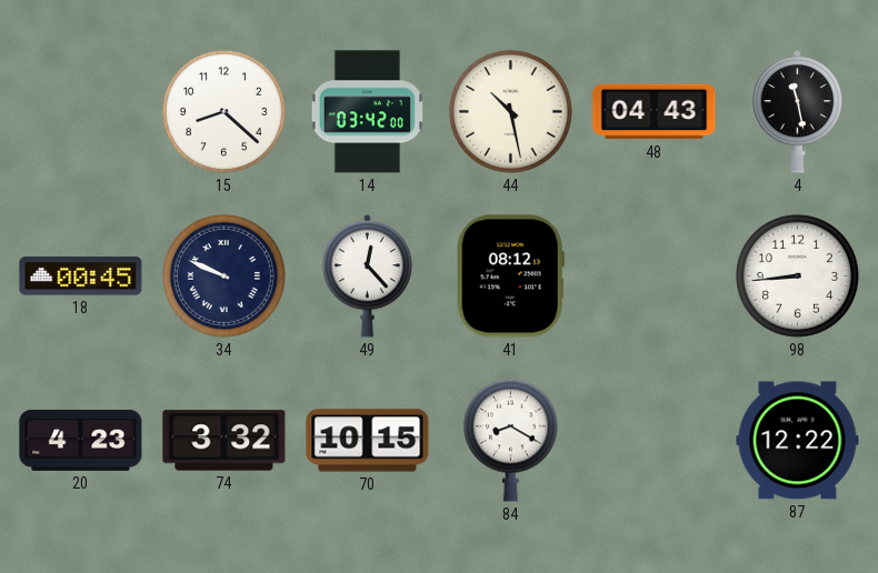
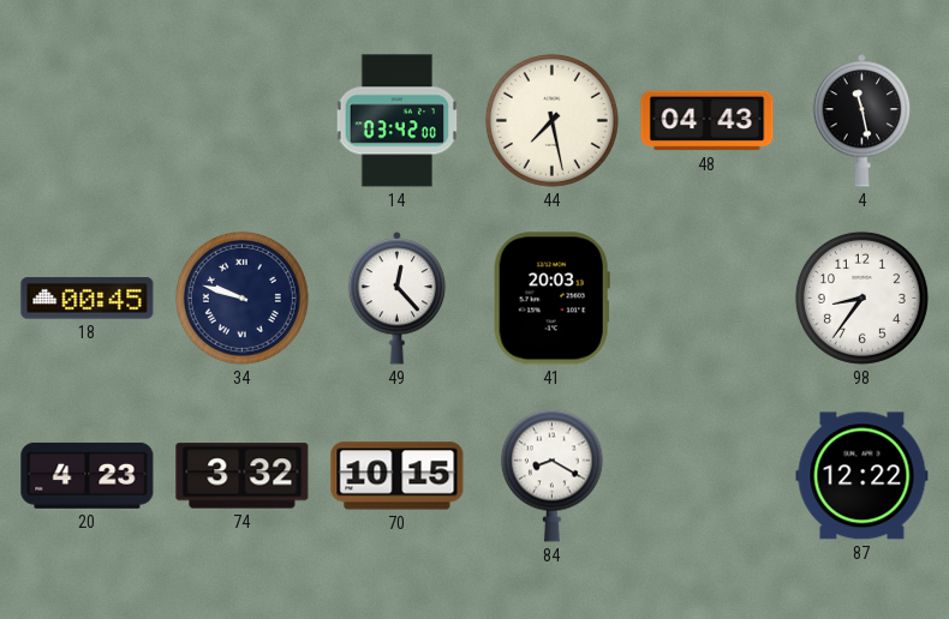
15: 8:22 -> none (223, 111)
44: 10:28 -> 7:28 (551, 120)
34: 9:49 -> 9:48 (241, 298)
41: 08:12 -> 20:03 (551, 299)
98: 8:44 -> 8:36 (861, 298)
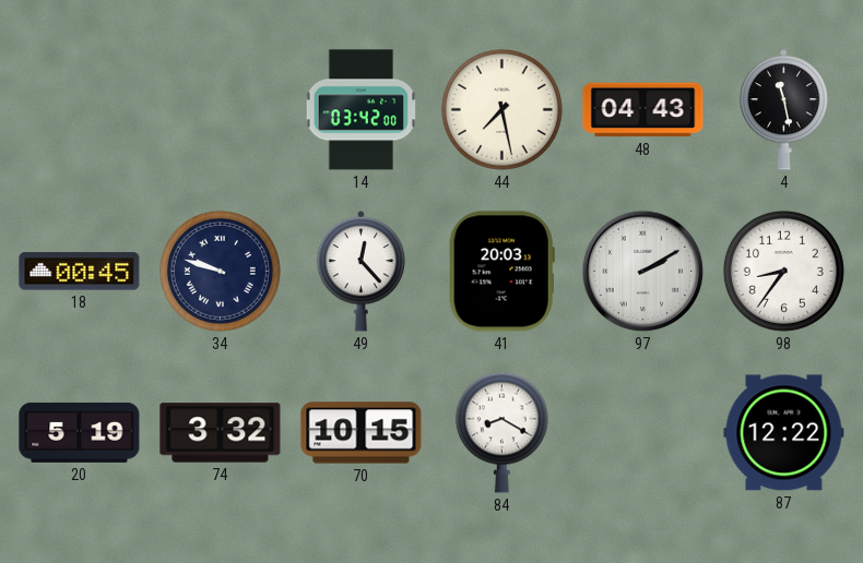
97: none -> 2:10 (643, 272)
20: 4:23 -> 5:19 (80, 432)
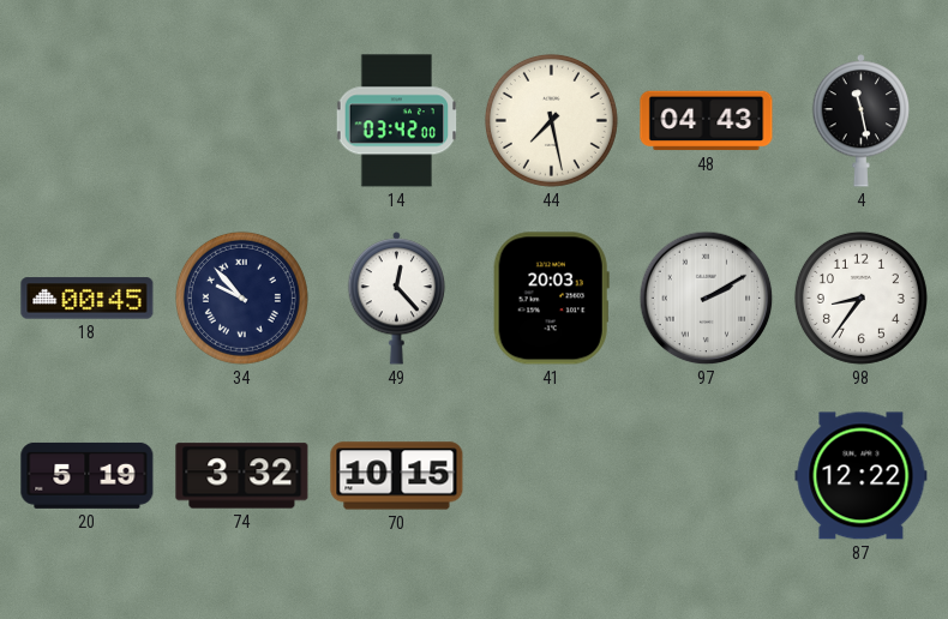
34: 9:48 -> 9:53 (241, 298)
84: 8:20 -> none (501, 432)
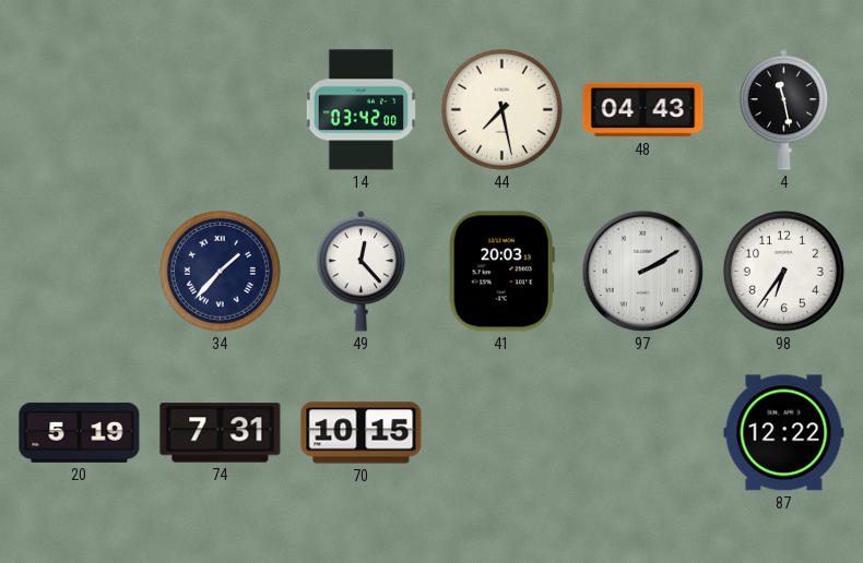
18: 00:45 -> none (88, 299)
34: 9:53 -> 1:37 (220, 271)
98: 8:36 -> 6:36 (783, 271)
74: 3:32 -> 7:31 (221, 433)
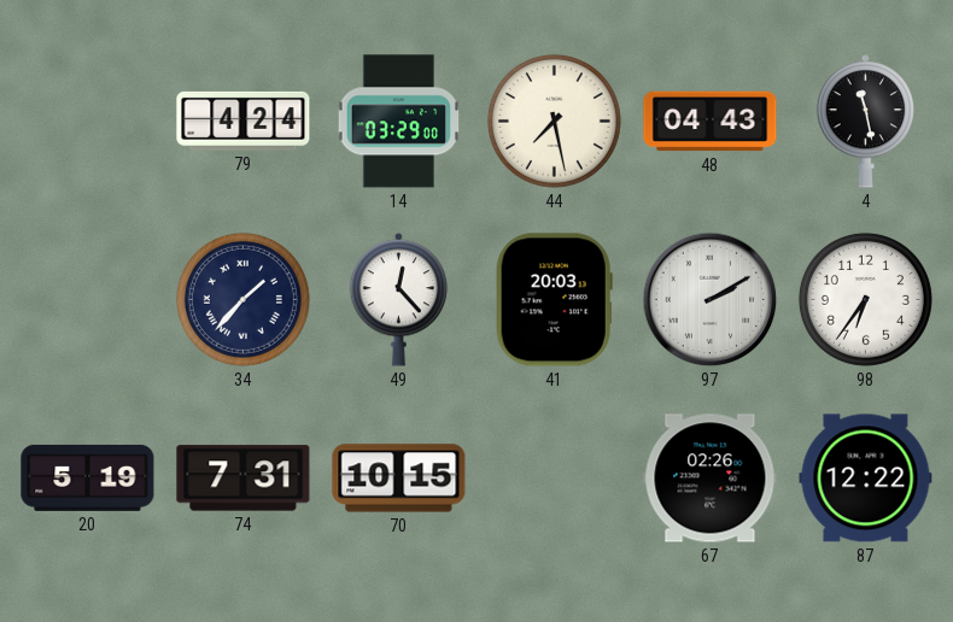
79: none -> 4:24 (244, 121)
14: 03:42 -> 03:29 (399, 122)
67: none -> 02:26 (711, 479)
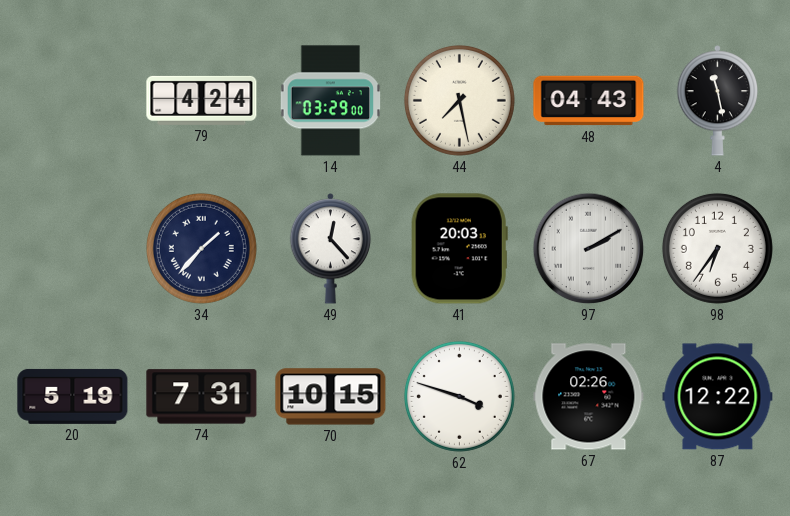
62: none -> 3:48 (459, 396)
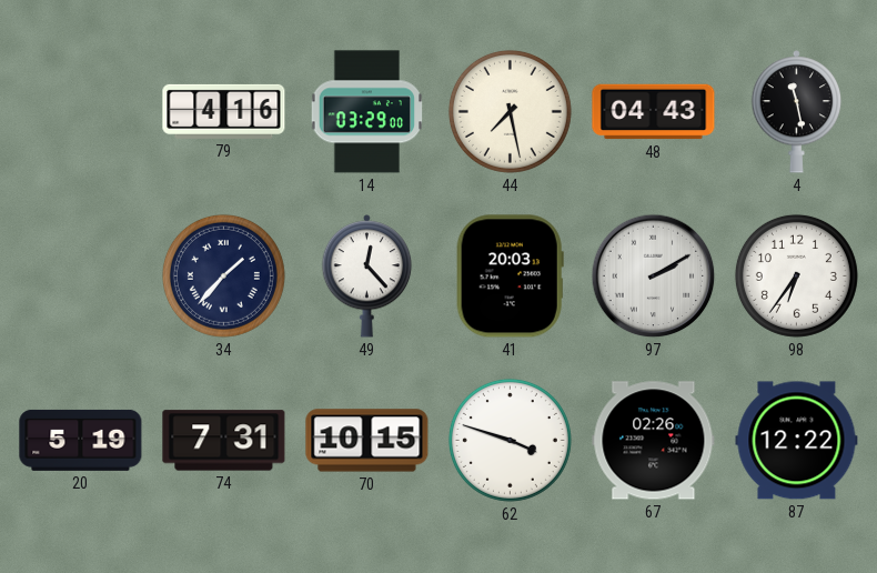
79: 4:24 -> 4:16 (224, 111)
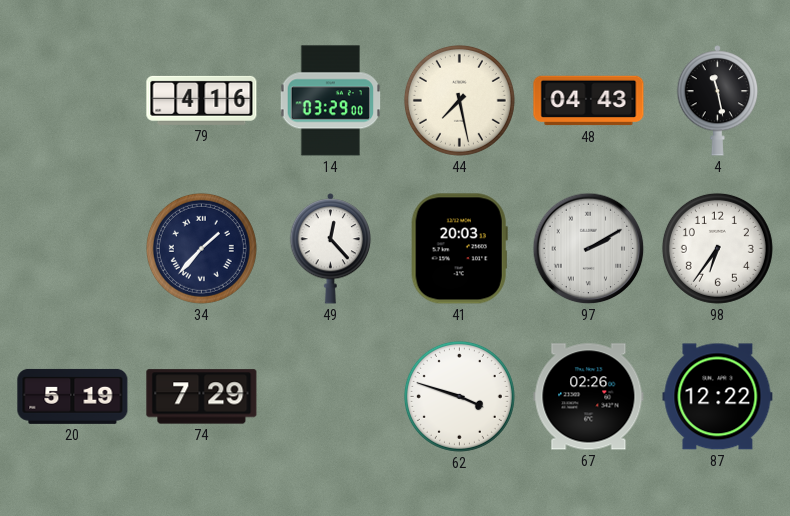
74: 7:31 -> 7:29 (202, 397)
70: 10:15 -> none (367, 441)
